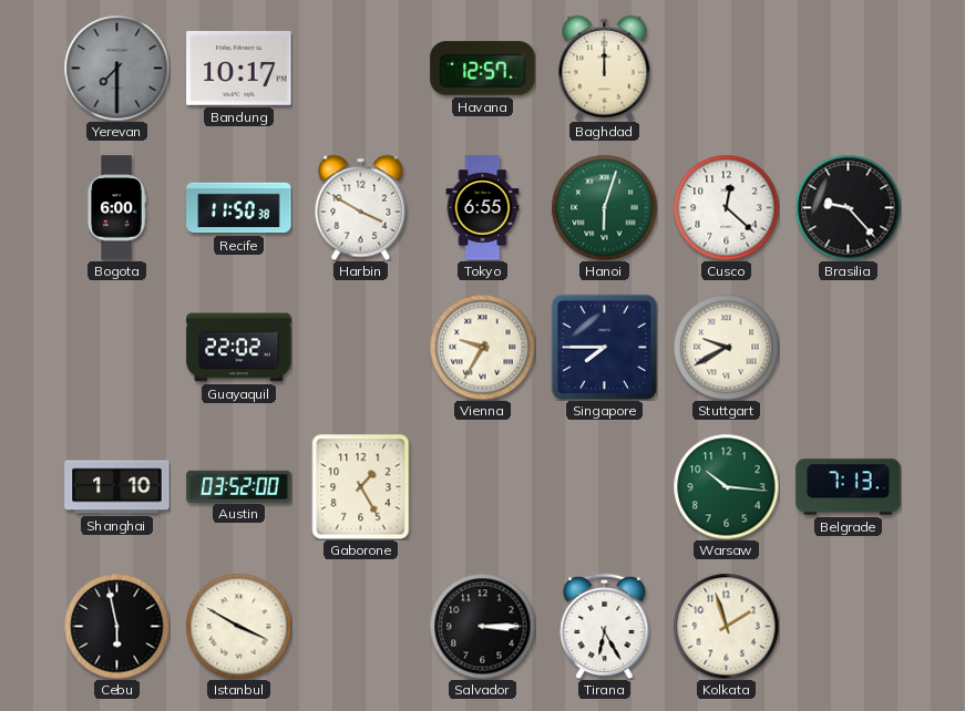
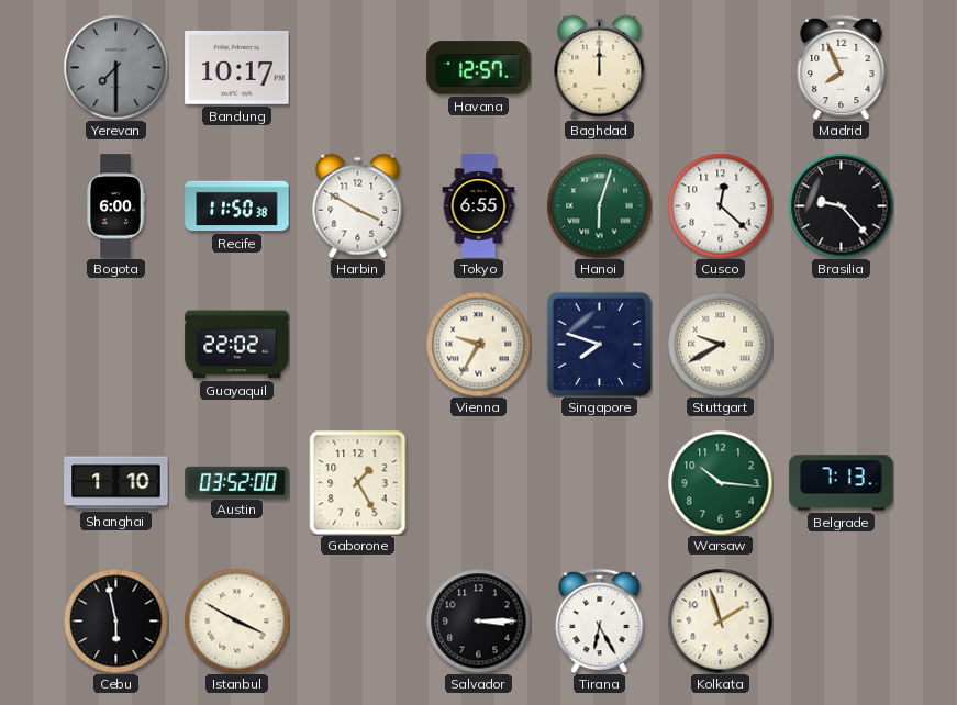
Madrid: none -> 7:56 (842, 67)
Singapore: 7:45 -> 7:48 (599, 344)
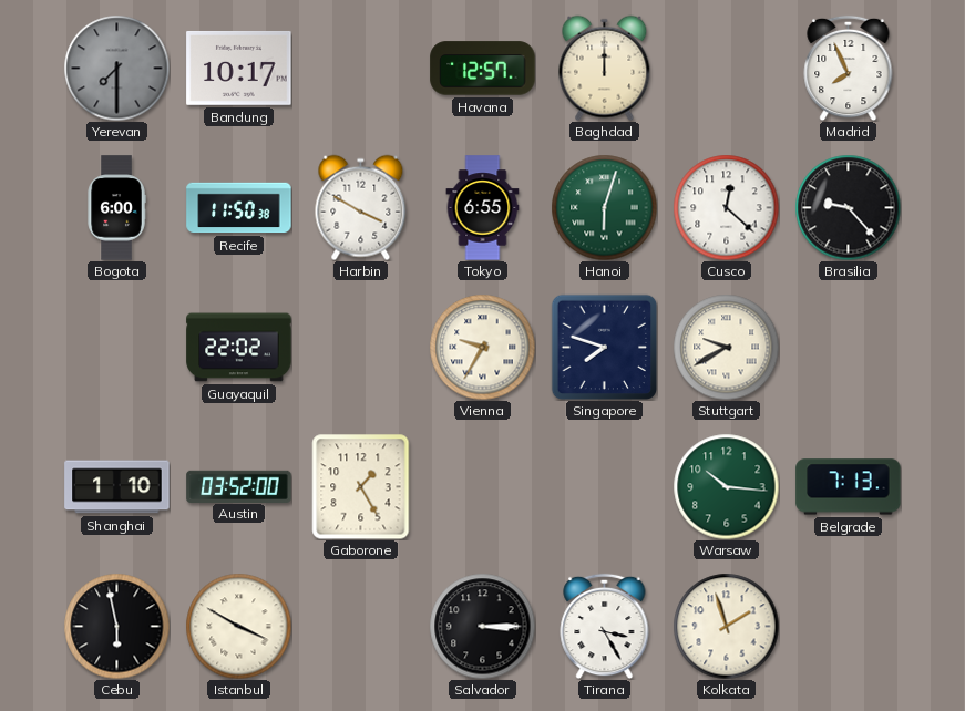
Tirana: 6:25 -> 3:25 (605, 626)
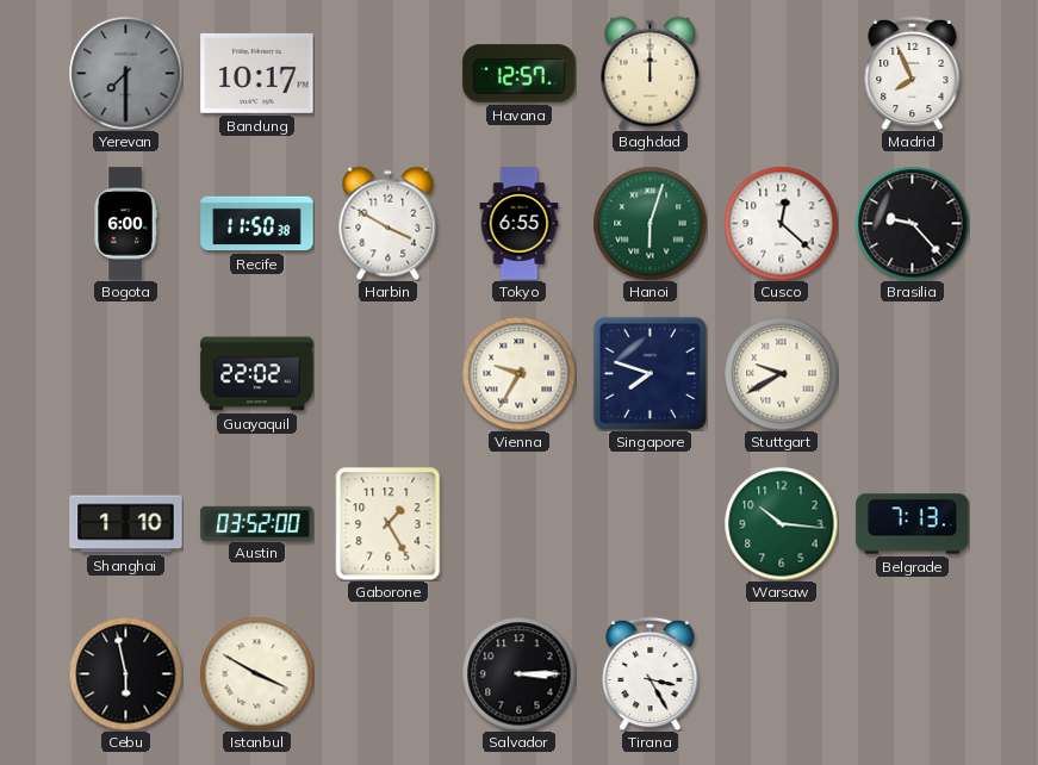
Kolkata: 1:57 -> none (726, 626)
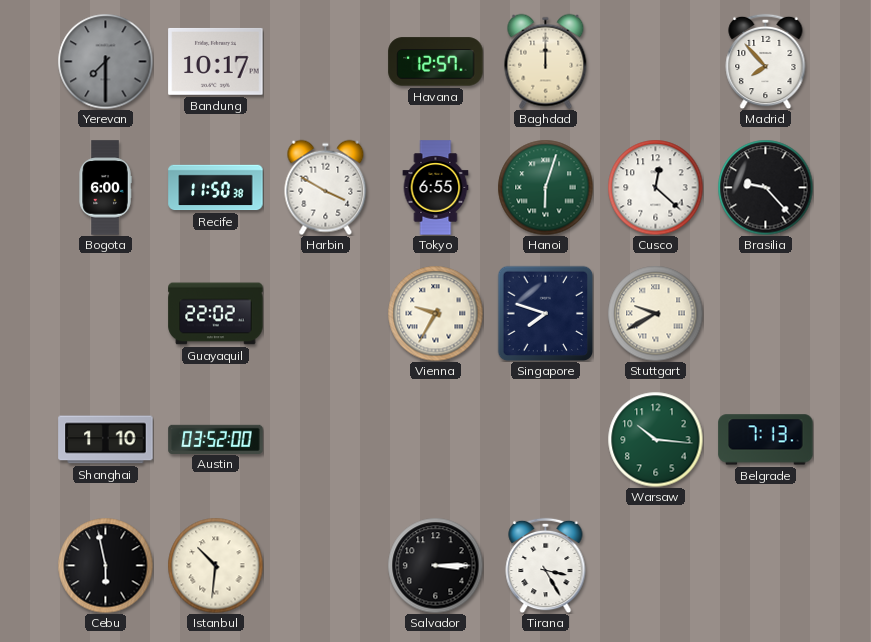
Madrid: 7:56 -> 7:53 (766, 61)
Gaborone: 1:25 -> none (389, 523)
Istanbul: 3:50 -> 10:31 (215, 565)
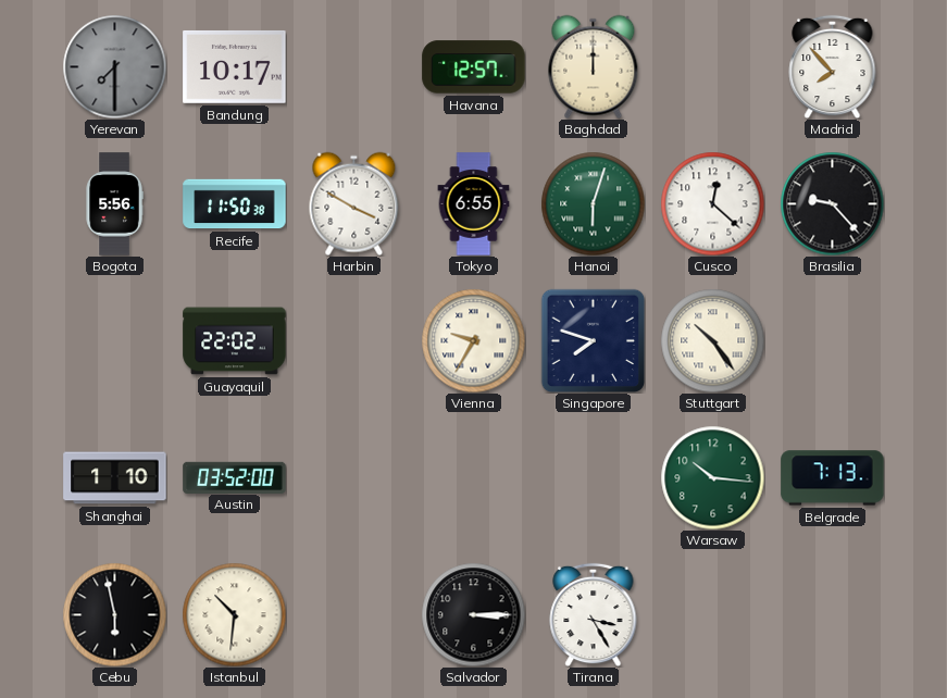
Bogota: 6:00 -> 5:56 (114, 204)
Stuttgart: 9:40 -> 10:24 (712, 340)
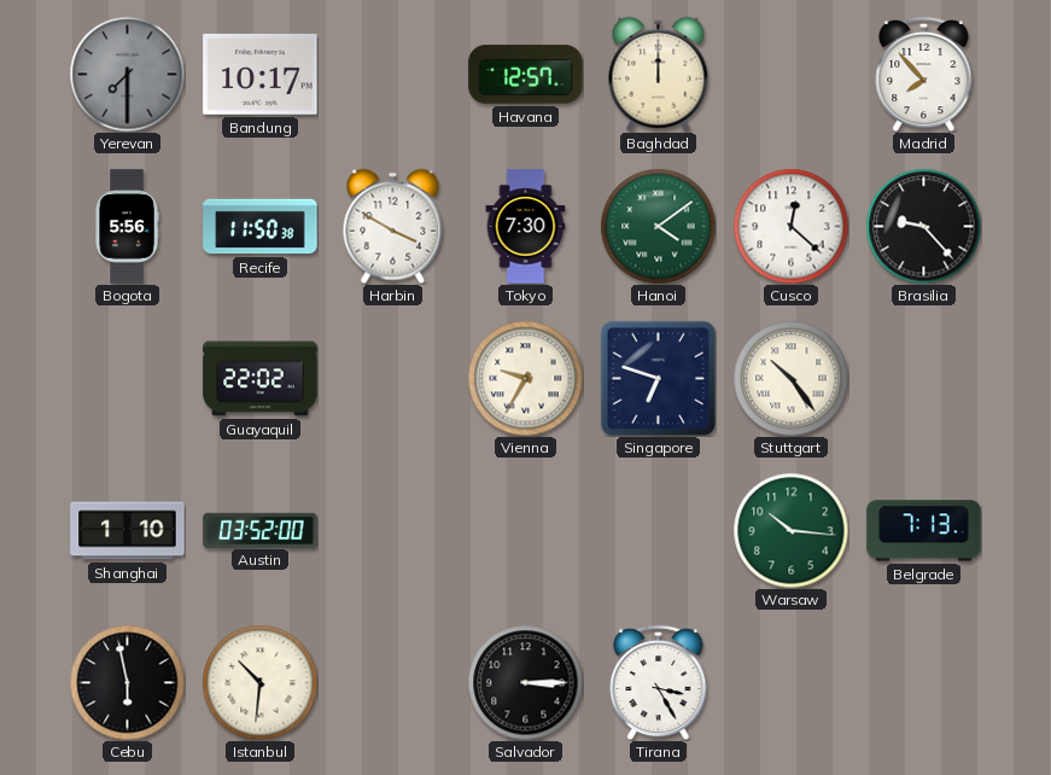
Tokyo: 6:55 -> 7:30 (526, 227)
Hanoi: 6:03 -> 4:09 (658, 226)
Singapore: 7:48 -> 6:48 (658, 378)
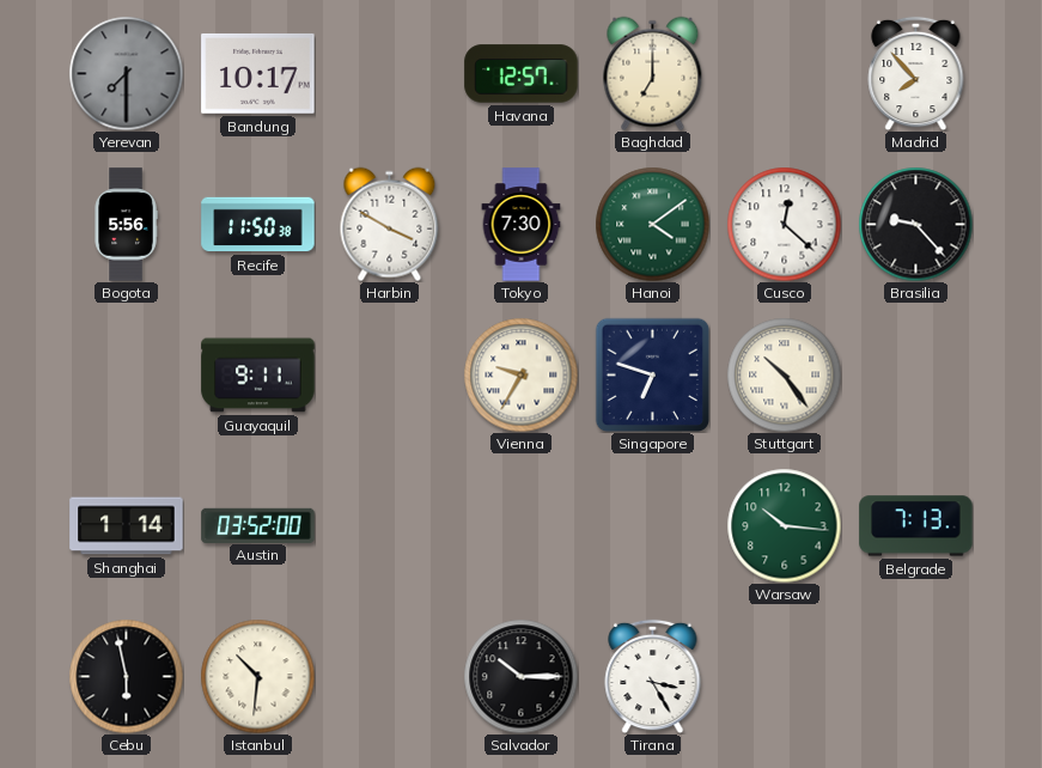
Baghdad: 12:00 -> 7:00 (653, 73)
Guayaquil: 22:02 -> 9:11 (258, 376)
Shanghai: 1:10 -> 1:14 (127, 526)
Salvador: 3:15 -> 10:15 (520, 676)
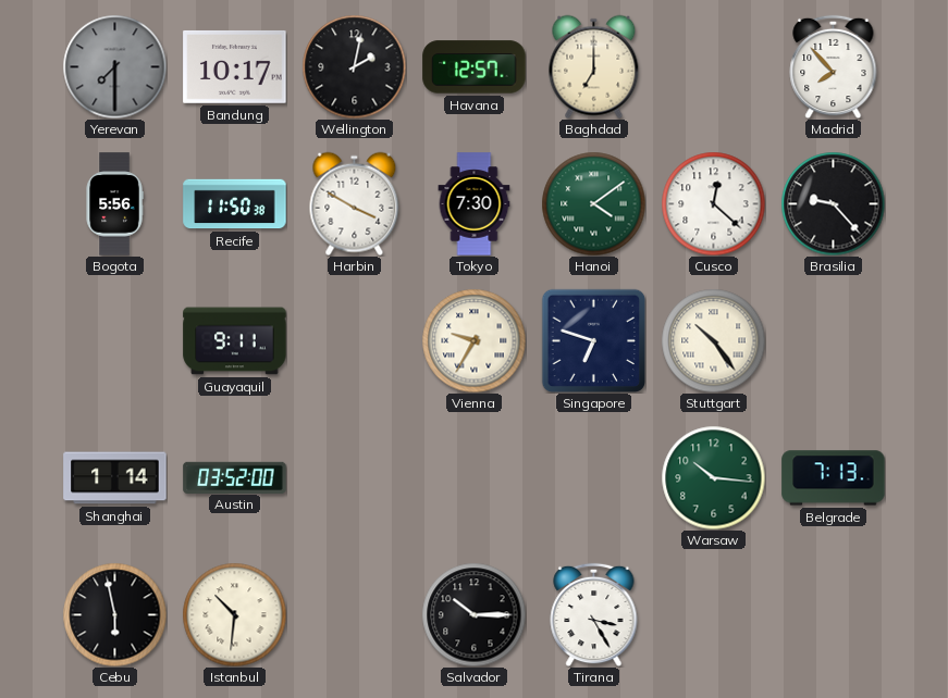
Wellington: none -> 2:02 (354, 66)
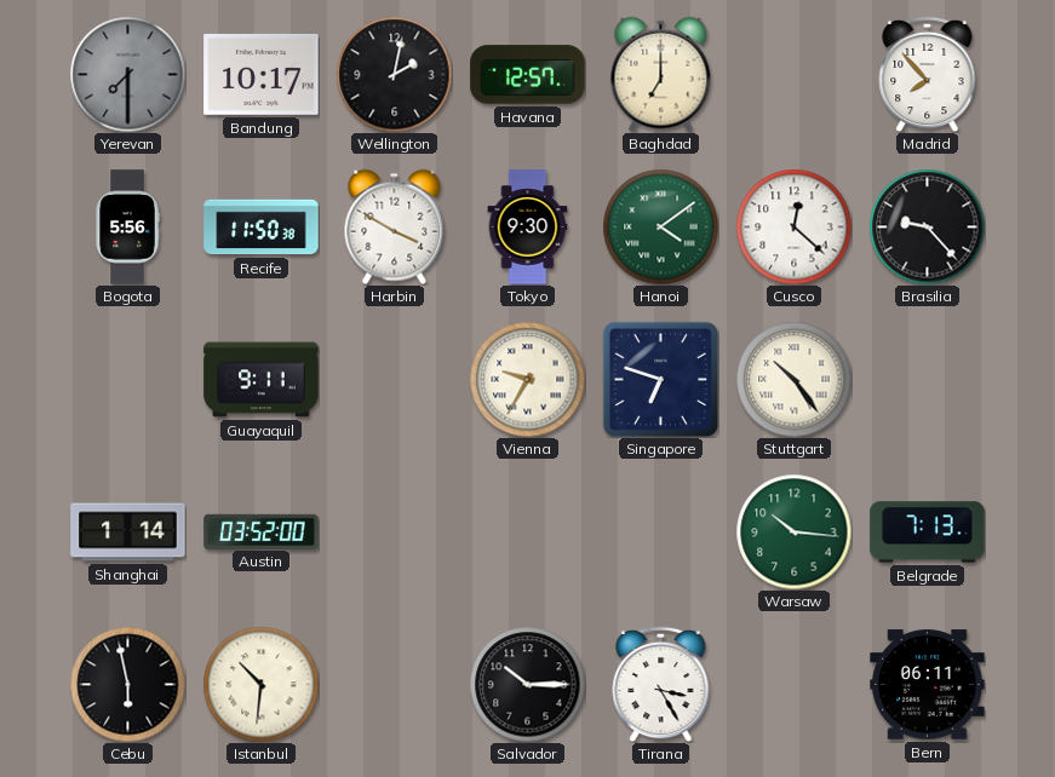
Tokyo: 7:30 -> 9:30 (528, 228)
Bern: none -> 06:11 (928, 685)
